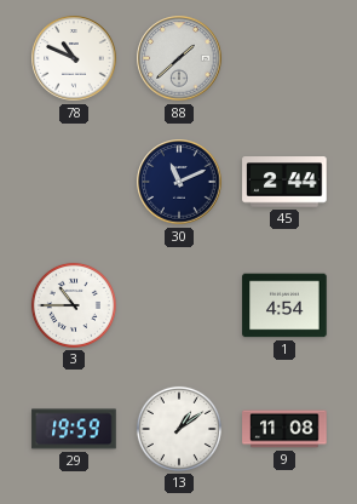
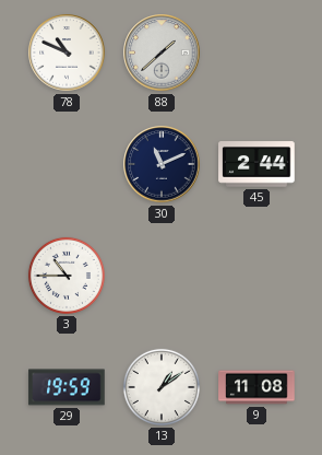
1: 4:54 -> none (284, 305)
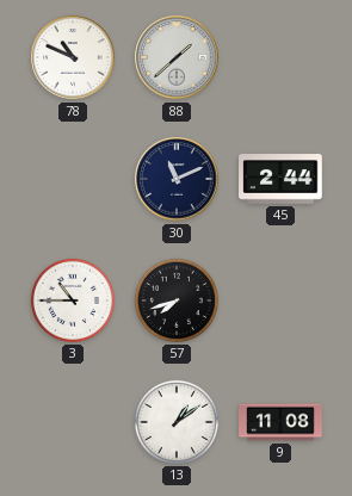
57: none -> 7:42 (177, 300)
29: 19:59 -> none (67, 387)
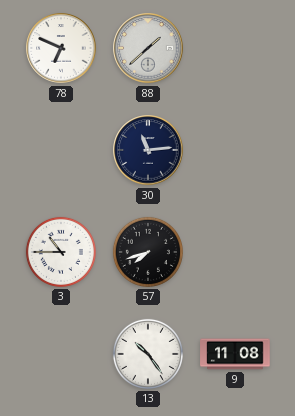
78: 10:49 -> 6:49 (61, 48)
30: 11:11 -> 11:14 (148, 150)
45: 2:44 -> none (280, 179)
13: 1:09 -> 10:24 (148, 354)
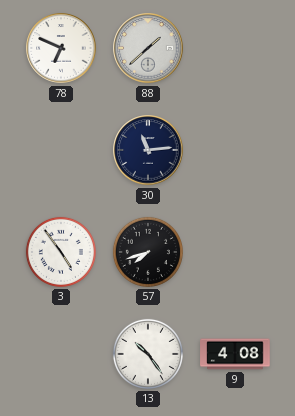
3: 10:45 -> 4:54 (61, 252)
9: 11:08 -> 4:08 (235, 354)
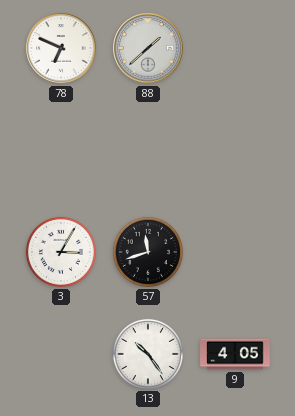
30: 11:14 -> none (148, 150)
3: 4:54 -> 3:05 (61, 252)
57: 7:42 -> 11:42 (148, 252)
9: 4:08 -> 4:05 (235, 354)
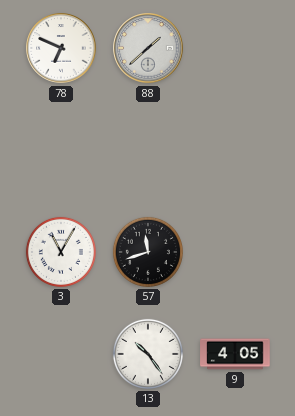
3: 3:05 -> 11:05 (61, 252)
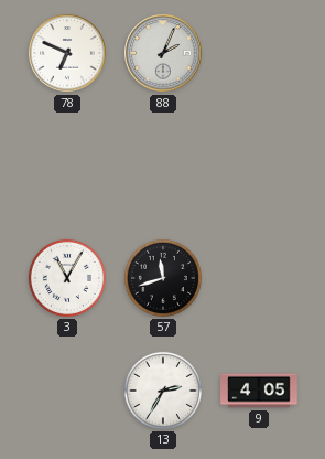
88: 1:38 -> 2:04 (163, 53)
13: 10:24 -> 2:35 (163, 391)
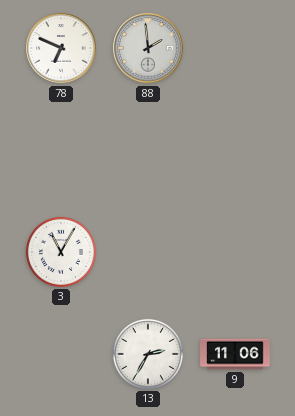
88: 2:04 -> 1:59 (148, 48)
57: 11:42 -> none (163, 278)
9: 4:05 -> 11:06 (235, 354)
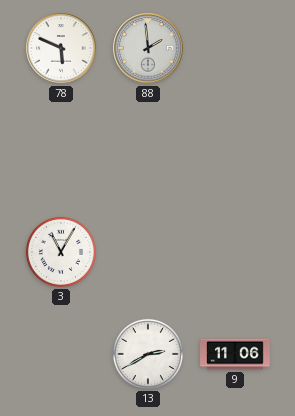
78: 6:49 -> 5:49 (61, 48)
13: 2:35 -> 2:40 (148, 354)
